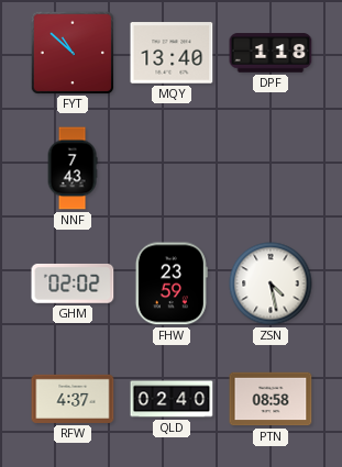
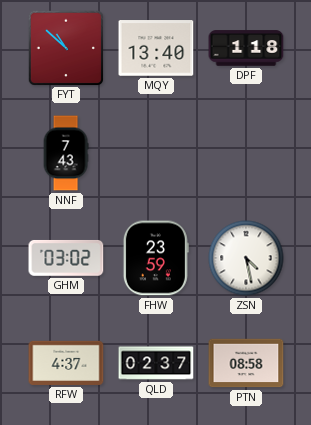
GHM: 02:02 -> 03:02 (66, 258)
QLD: 02:40 -> 02:37 (156, 363)
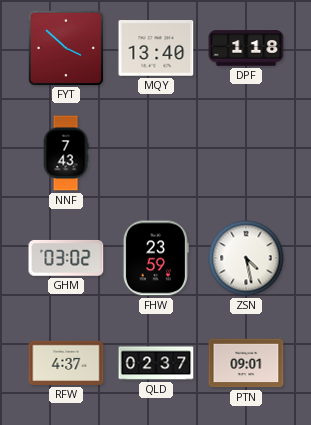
FYT: 10:52 -> 3:52 (65, 47)
PTN: 08:58 -> 09:01 (246, 363)
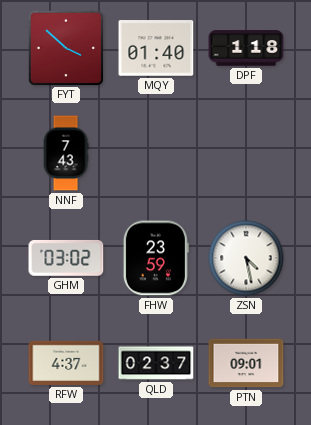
MQY: 13:40 -> 01:40 (156, 48)
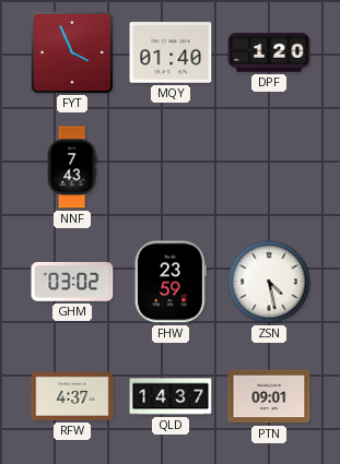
FYT: 3:52 -> 3:56 (71, 51)
DPF: 1:18 -> 1:20 (269, 52)
QLD: 02:37 -> 14:37 (171, 396)
